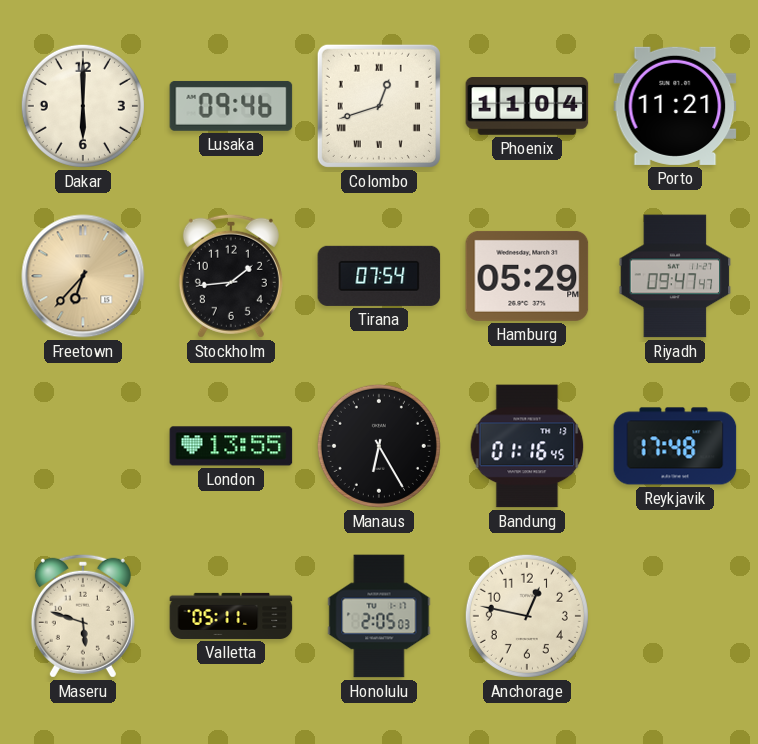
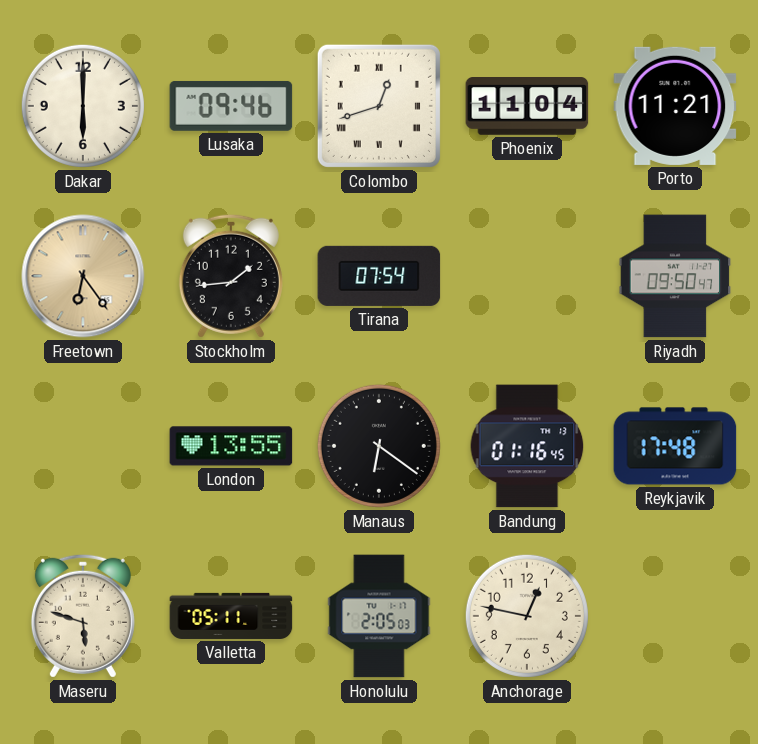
Freetown: 6:37 -> 6:24 (83, 276)
Hamburg: 05:29 -> none (527, 276)
Riyadh: 09:47 -> 09:50 (675, 276)
Manaus: 6:25 -> 6:21 (379, 446)
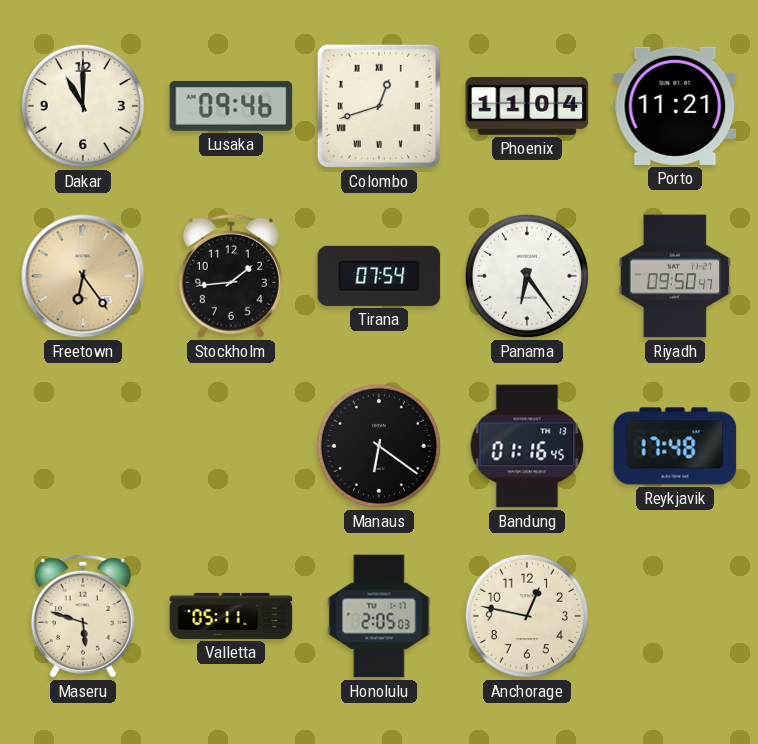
Dakar: 6:00 -> 11:00 (83, 106)
Panama: none -> 6:24 (527, 276)
London: 13:55 -> none (231, 446)
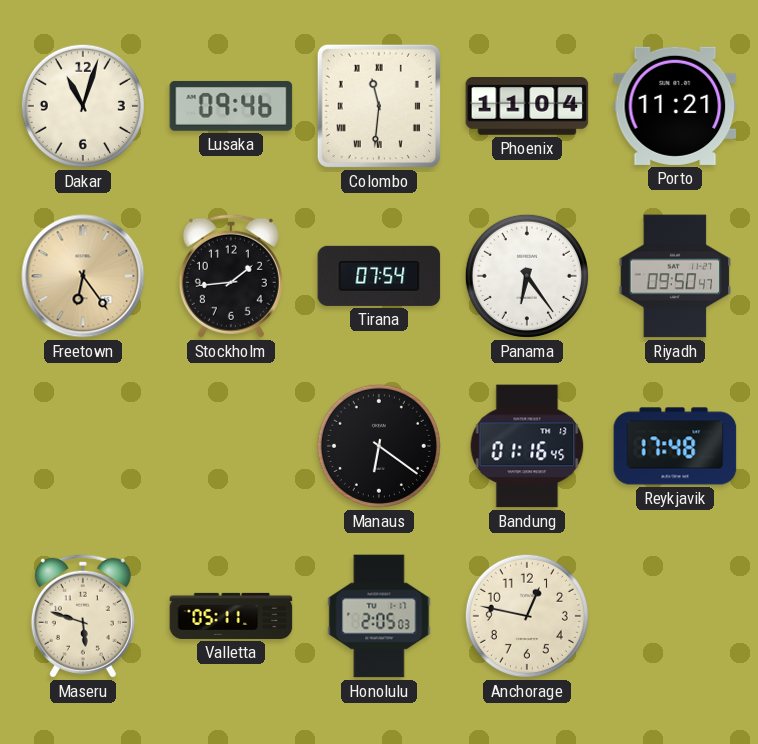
Dakar: 11:00 -> 11:03 (83, 106)
Colombo: 12:42 -> 11:31 (379, 106)
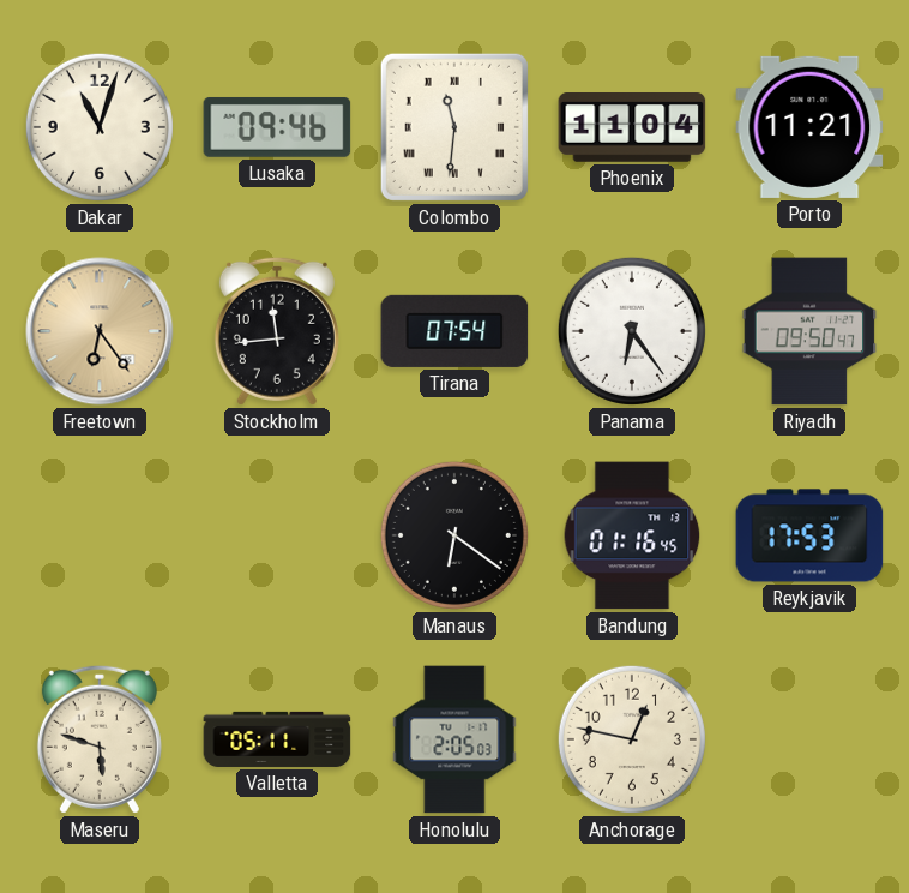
Stockholm: 1:44 -> 11:44 (277, 331)
Reykjavik: 17:48 -> 17:53 (809, 535)
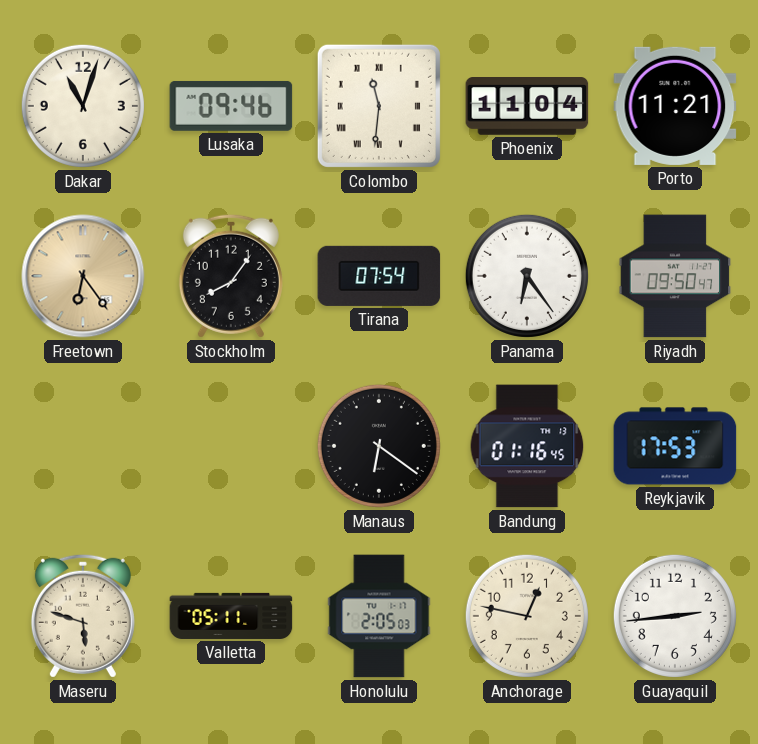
Stockholm: 11:44 -> 8:06 (231, 276)
Guayaquil: none -> 2:44 (675, 616)
